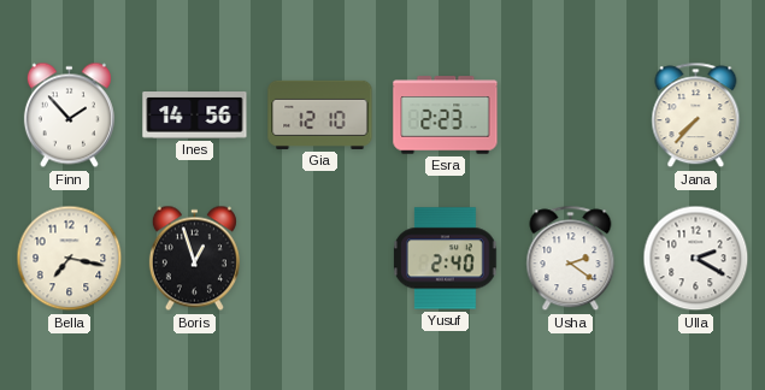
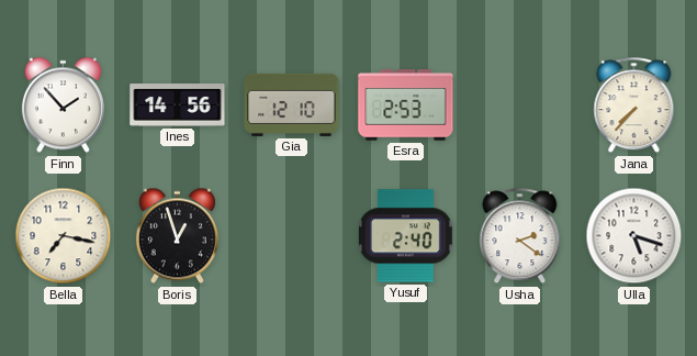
Esra: 2:23 -> 2:53 (406, 105)
Ulla: 2:20 -> 5:18 (634, 236)
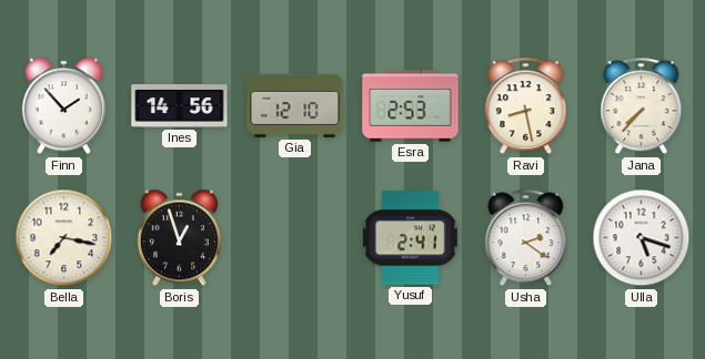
Ravi: none -> 8:28 (526, 106)
Yusuf: 2:40 -> 2:41 (411, 238)
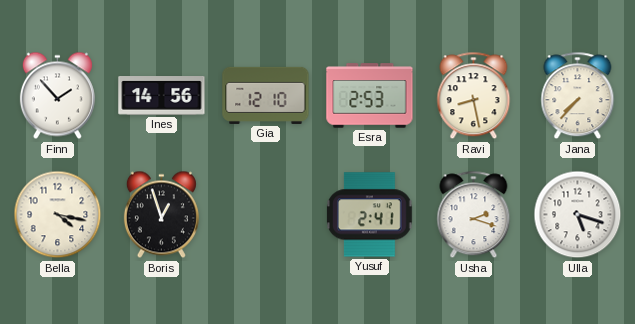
Bella: 7:17 -> 4:17 (58, 215)
Usha: 2:21 -> 2:18 (474, 215)
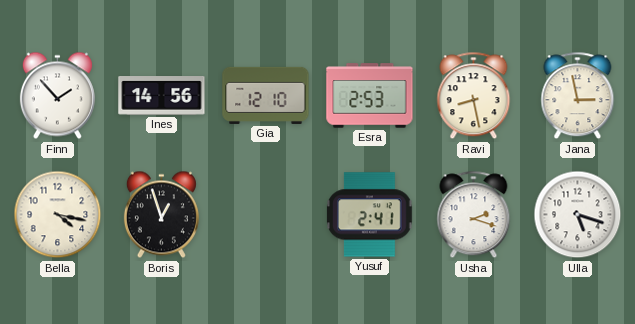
Jana: 7:37 -> 2:58 (578, 96)
